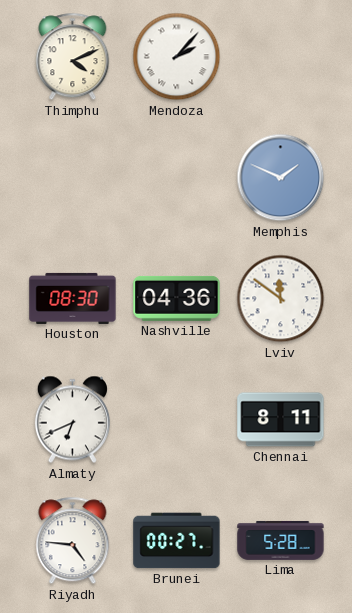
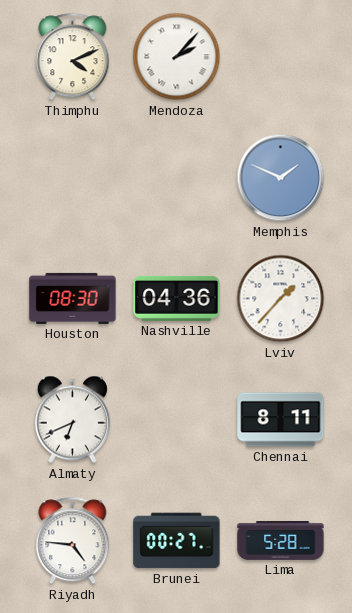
Lviv: 11:51 -> 1:37 (281, 299)
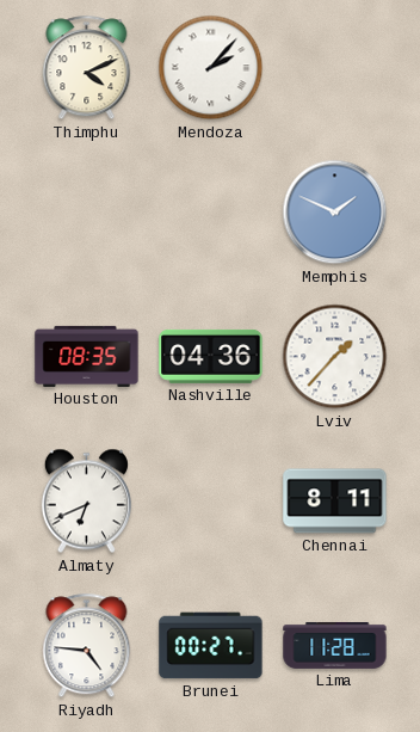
Houston: 08:30 -> 08:35 (87, 356)
Lima: 5:28 -> 11:28 (335, 645)
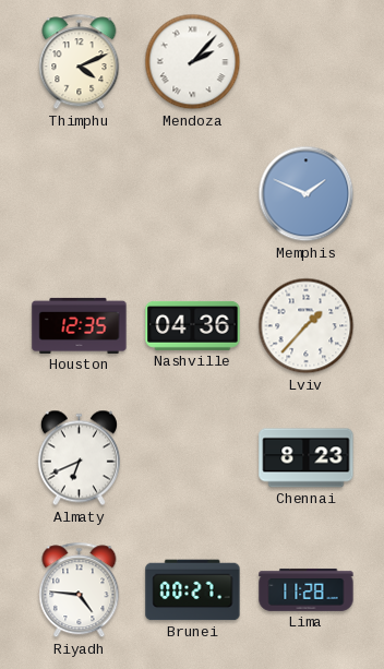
Houston: 08:35 -> 12:35 (80, 325)
Chennai: 8:11 -> 8:23 (307, 458)
